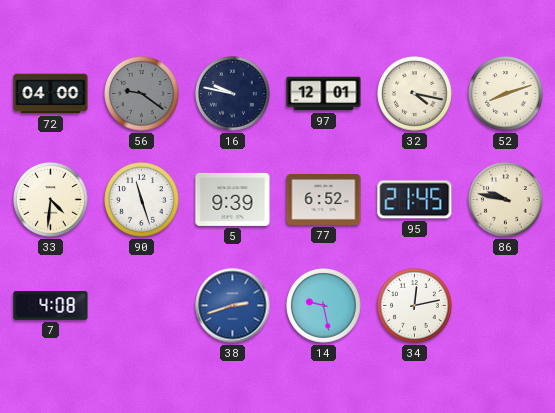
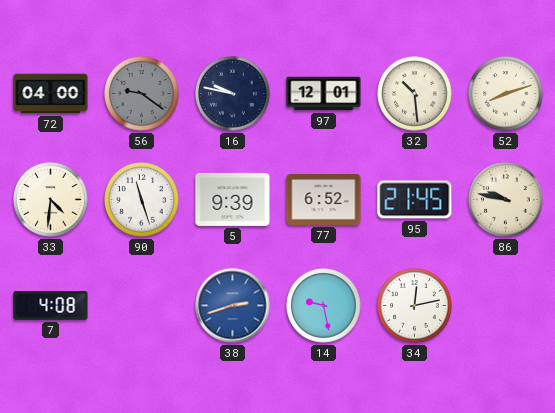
32: 4:17 -> 10:29 (415, 94)
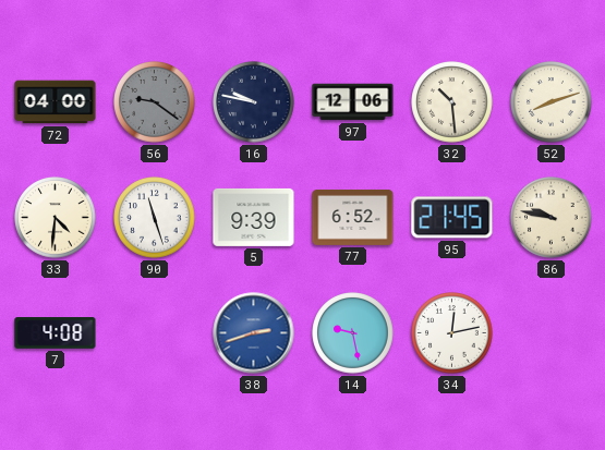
97: 12:01 -> 12:06 (353, 102)
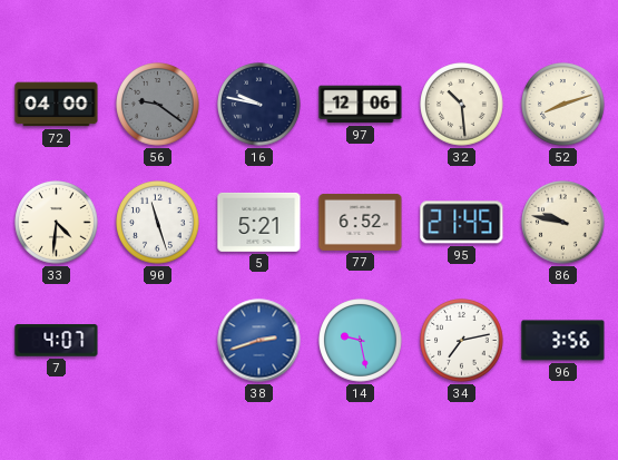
5: 9:39 -> 5:21 (259, 222)
7: 4:08 -> 4:07 (57, 341)
34: 12:13 -> 7:13 (462, 341)
96: none -> 3:56 (563, 341)
